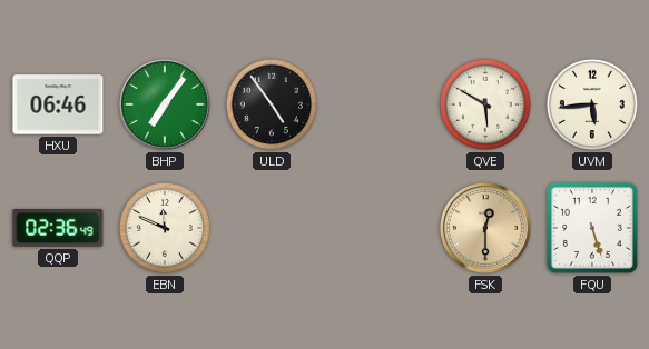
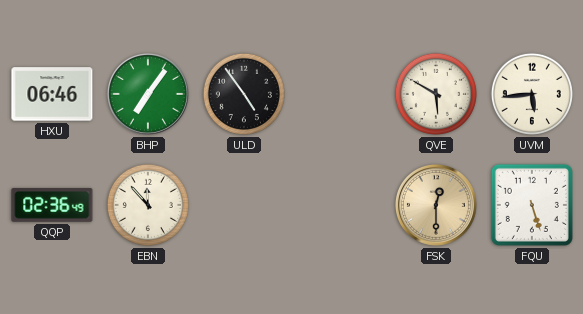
EBN: 11:49 -> 11:53 (148, 205)
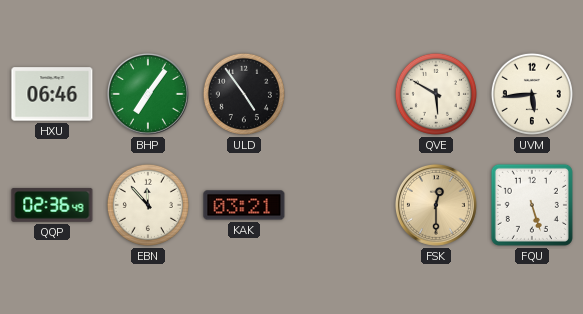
KAK: none -> 03:21 (244, 205)
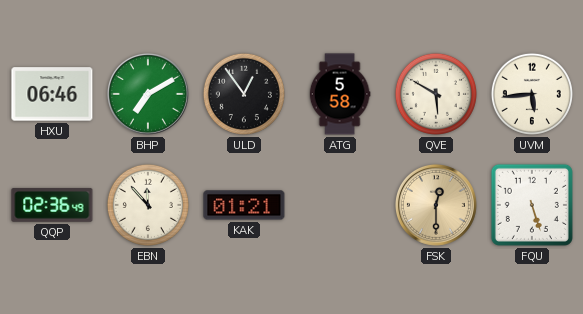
BHP: 7:06 -> 7:10 (148, 94)
ULD: 4:54 -> 12:54 (244, 94)
ATG: none -> 5:58 (340, 94)
KAK: 03:21 -> 01:21 (244, 205)
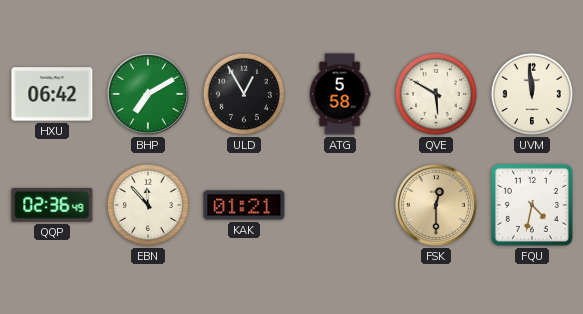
HXU: 06:46 -> 06:42 (52, 94)
ULD: 12:54 -> 12:55 (244, 94)
UVM: 5:44 -> 11:59 (532, 94)
FQU: 5:27 -> 4:32 (532, 205)
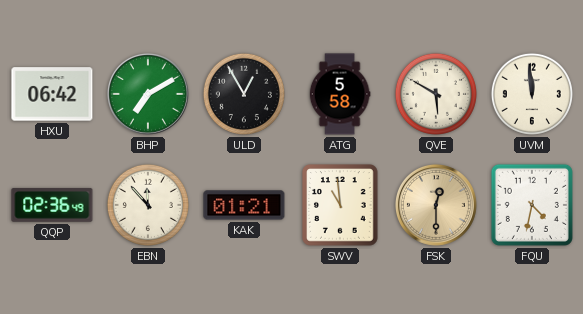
SWV: none -> 10:59 (341, 206)
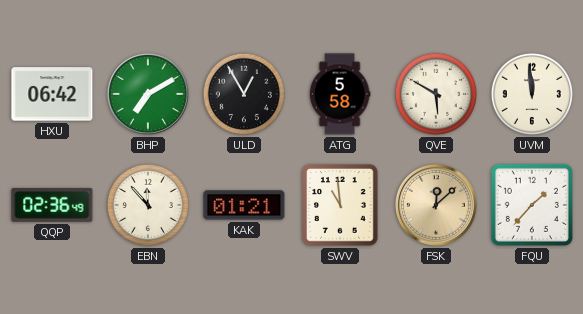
FSK: 12:30 -> 12:08 (436, 205)
FQU: 4:32 -> 1:37 (532, 205)
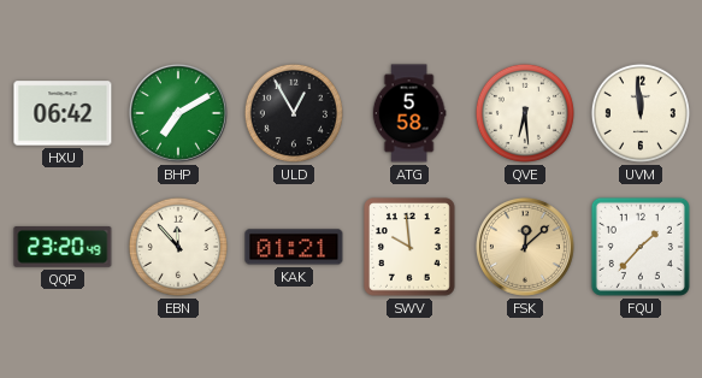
QVE: 5:50 -> 6:29 (525, 113)
QQP: 02:36 -> 23:20 (63, 247)
SWV: 10:59 -> 9:59 (411, 248)
